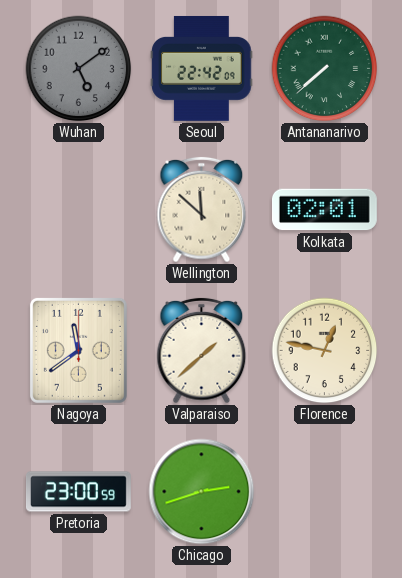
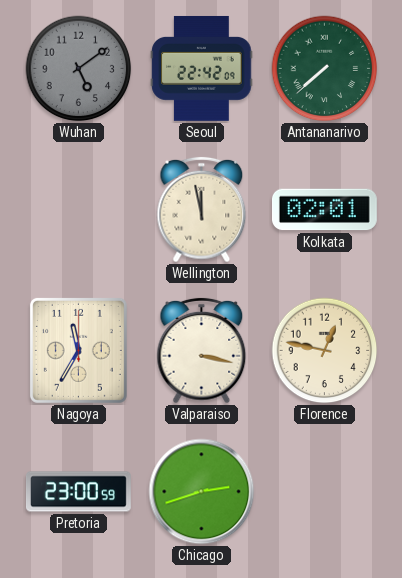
Wellington: 11:52 -> 11:58 (202, 210)
Nagoya: 11:39 -> 11:35 (78, 350)
Valparaiso: 1:38 -> 3:17 (202, 351)
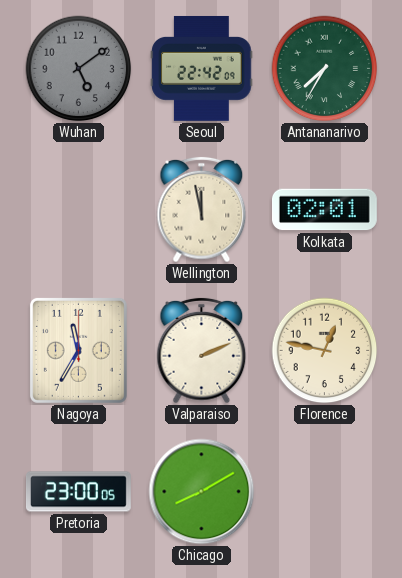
Antananarivo: 7:38 -> 7:35 (325, 69)
Valparaiso: 3:17 -> 2:11 (202, 351)
Pretoria: 23:00:59 -> 23:00:05 (78, 492)
Chicago: 2:42 -> 8:10 (202, 492)
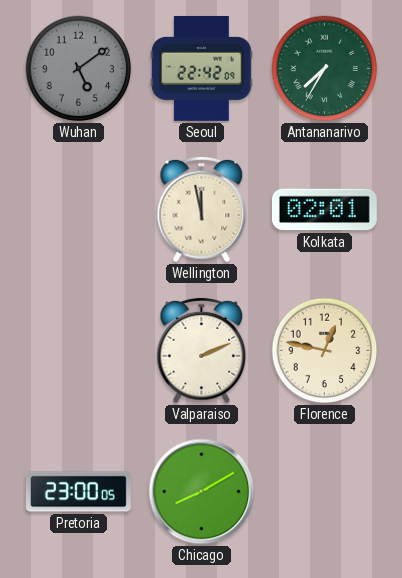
Nagoya: 11:35 -> none (78, 350)
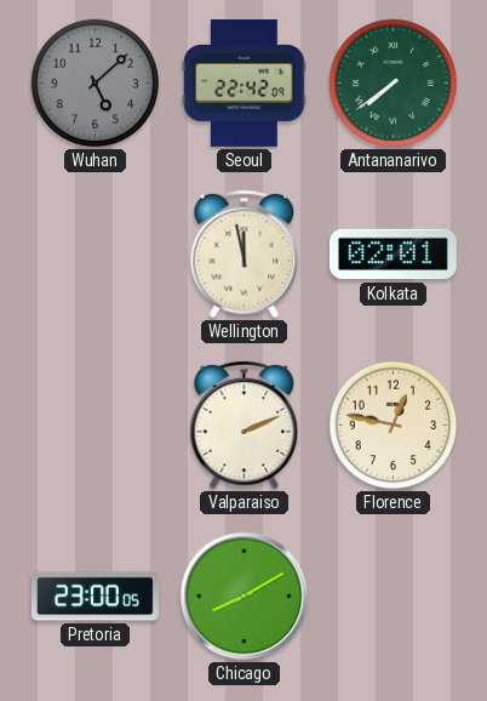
Wuhan: 5:09 -> 5:08 (96, 84)
Antananarivo: 7:35 -> 7:39 (394, 84)
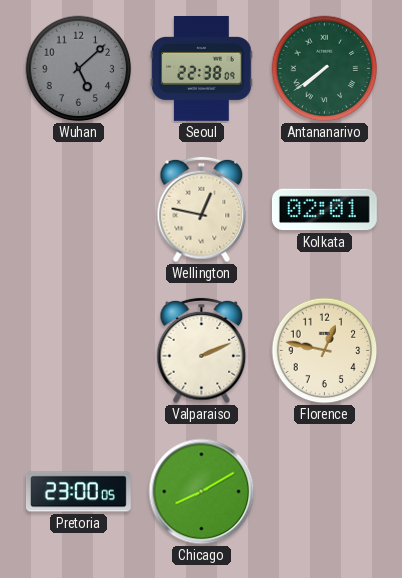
Seoul: 22:42 -> 22:38 (202, 68)
Wellington: 11:58 -> 12:47 (202, 210)
